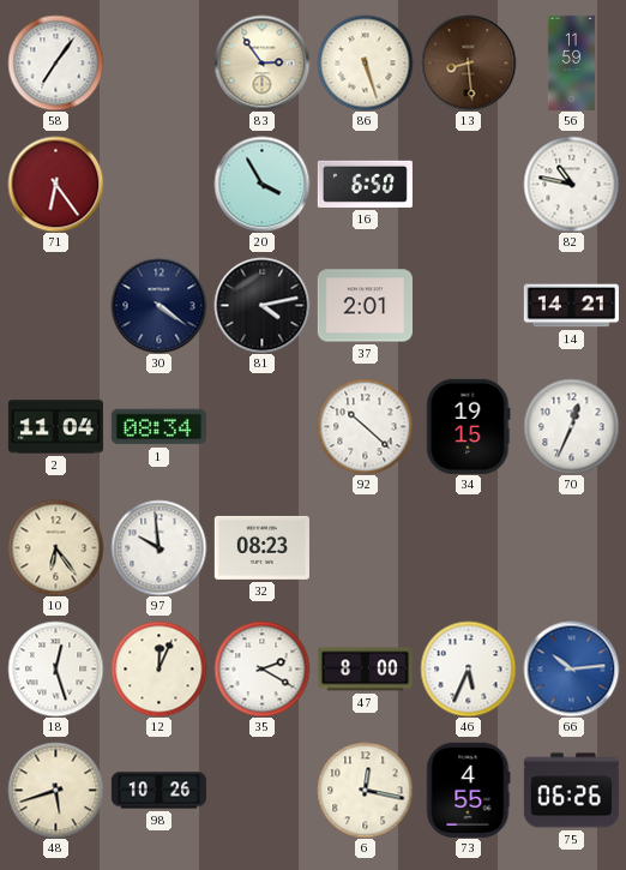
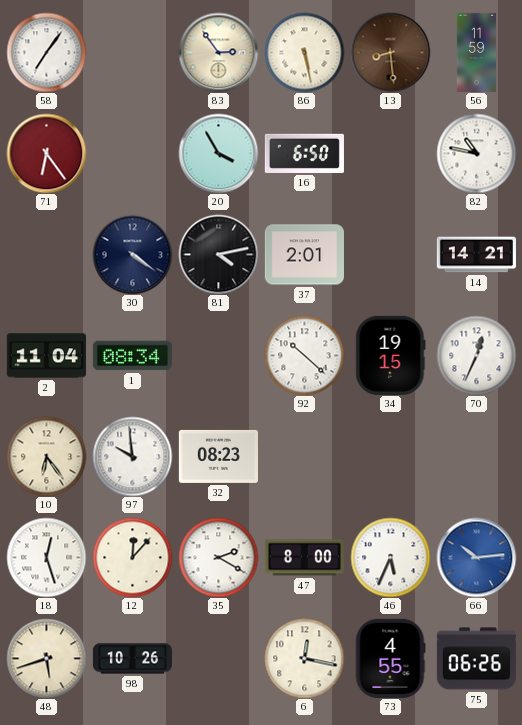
86: 5:27 -> 5:28 (304, 52)
12: 12:04 -> 12:07 (132, 557)
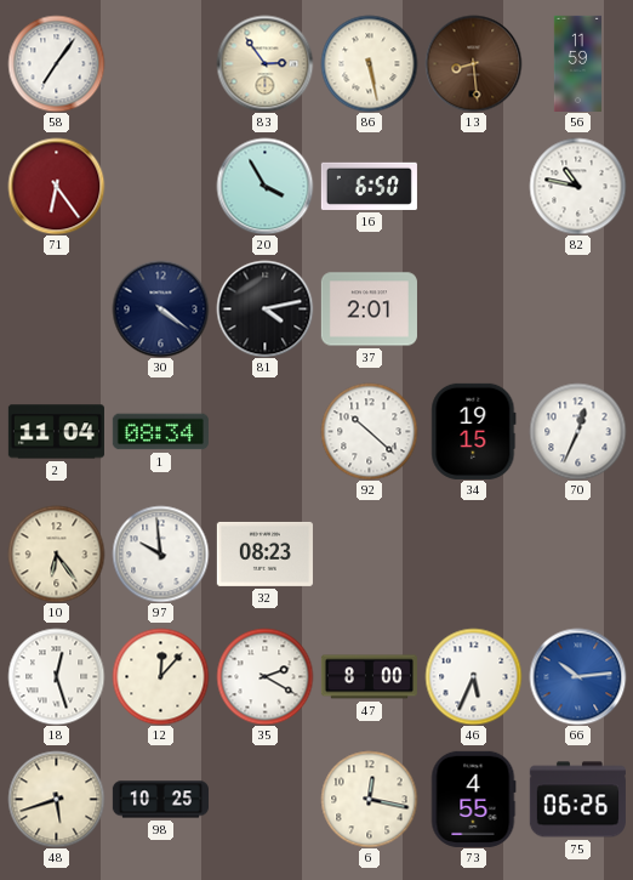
14: 14:21 -> none (476, 255)
98: 10:26 -> 10:25 (160, 800)
